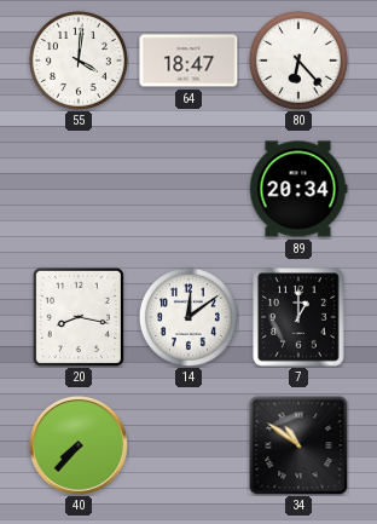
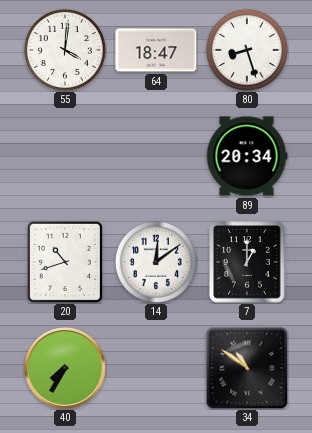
80: 6:23 -> 8:27 (247, 50)
20: 8:17 -> 10:42 (65, 262)
40: 7:37 -> 7:35 (66, 369)
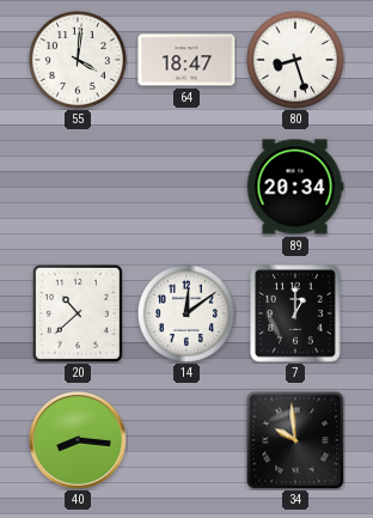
20: 10:42 -> 10:38 (78, 313)
40: 7:35 -> 8:16 (79, 441)
34: 10:51 -> 9:59 (295, 440)
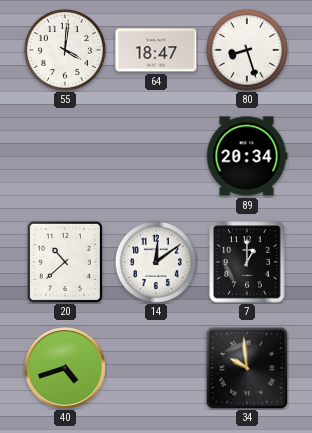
40: 8:16 -> 4:42 (66, 369)
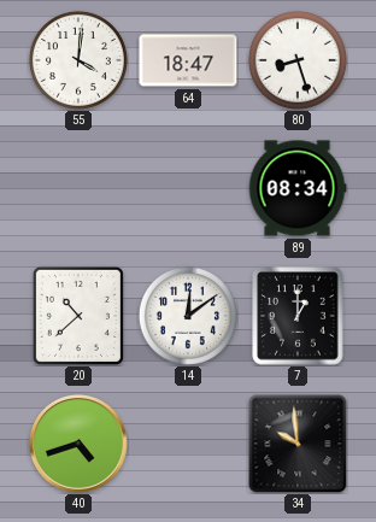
89: 20:34 -> 08:34 (298, 188)
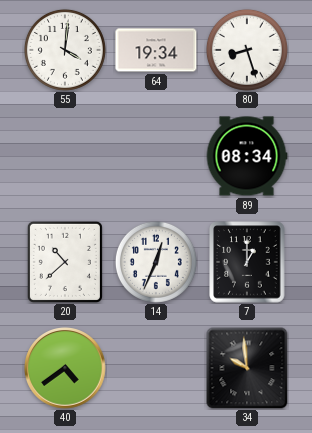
64: 18:47 -> 19:34 (156, 50)
14: 12:09 -> 12:34 (156, 262)
40: 4:42 -> 4:39 (66, 369)
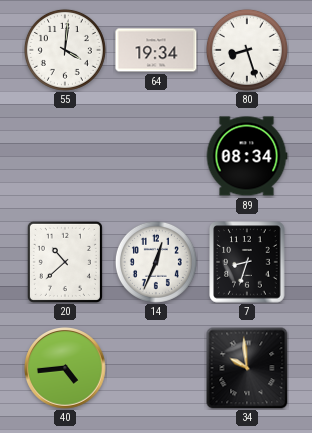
7: 1:00 -> 8:33 (247, 262)
40: 4:39 -> 4:44 (66, 369)
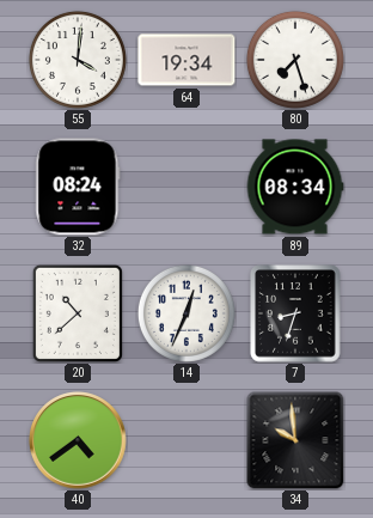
80: 8:27 -> 7:27 (295, 60)
32: none -> 08:24 (78, 187)
40: 4:44 -> 4:39 (79, 441)
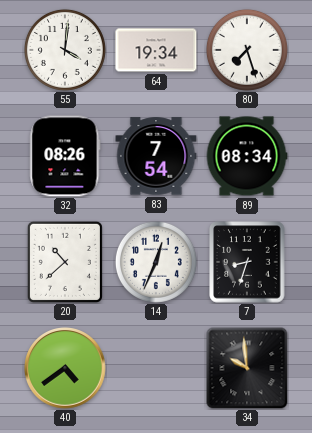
32: 08:24 -> 08:26 (65, 156)
83: none -> 7:54 (156, 156)
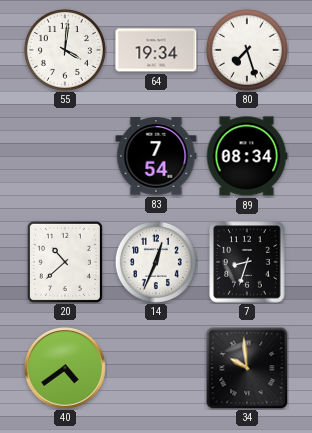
32: 08:26 -> none (65, 156)
